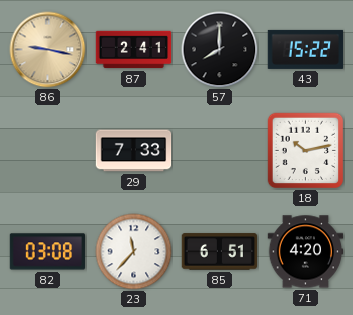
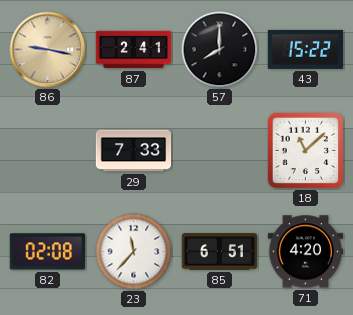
18: 10:13 -> 11:08 (305, 151)
82: 03:08 -> 02:08 (48, 252)
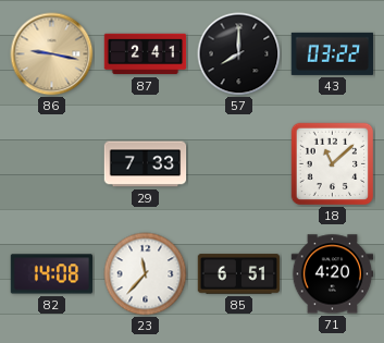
43: 15:22 -> 03:22 (333, 53)
82: 02:08 -> 14:08 (52, 274)
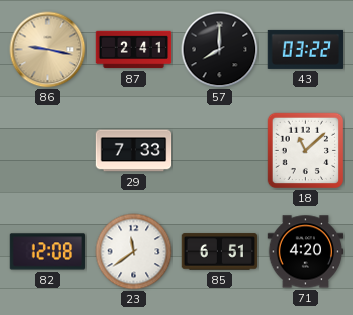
82: 14:08 -> 12:08 (48, 252)
23: 11:37 -> 11:39 (134, 252)
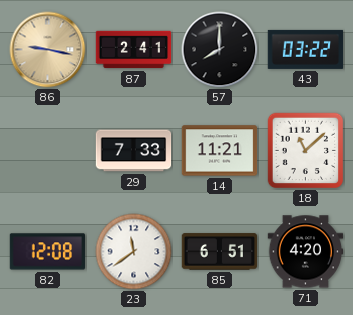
14: none -> 11:21 (220, 151)
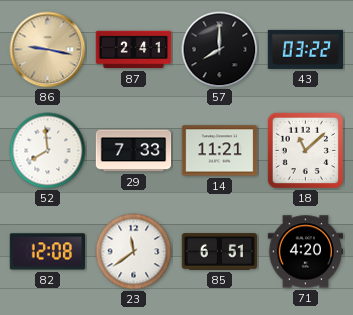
52: none -> 7:59 (48, 151)
